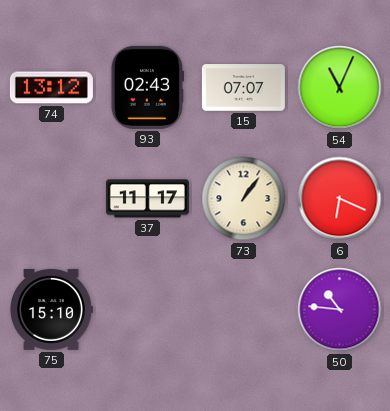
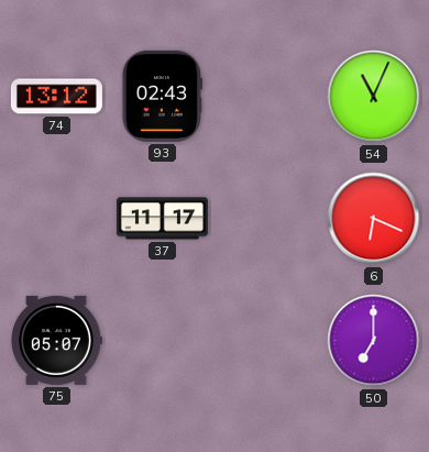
15: 07:07 -> none (243, 88)
73: 1:06 -> none (244, 199)
75: 15:10 -> 05:07 (57, 340)
50: 10:46 -> 7:00 (374, 341)
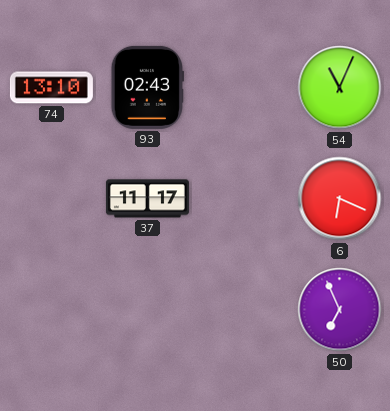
74: 13:12 -> 13:10 (51, 88)
75: 05:07 -> none (57, 340)
50: 7:00 -> 6:56 (340, 310)
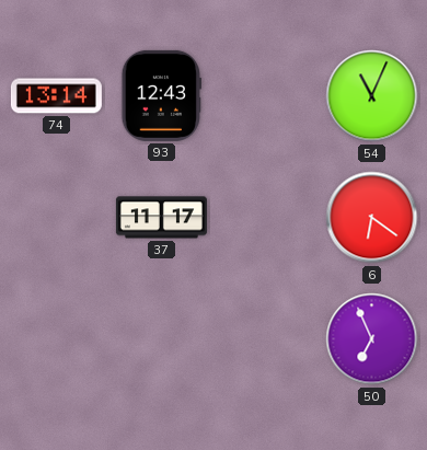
74: 13:10 -> 13:14 (56, 96)
93: 02:43 -> 12:43 (161, 95)
6: 6:19 -> 6:21 (372, 218)
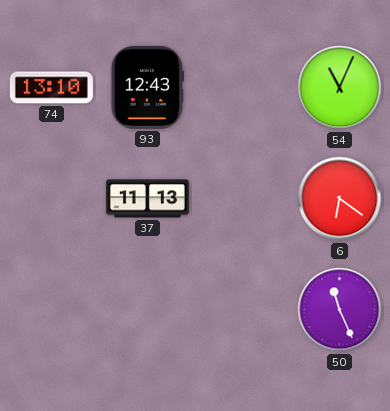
74: 13:14 -> 13:10 (51, 88)
37: 11:17 -> 11:13 (147, 199)
50: 6:56 -> 11:26 (340, 310)
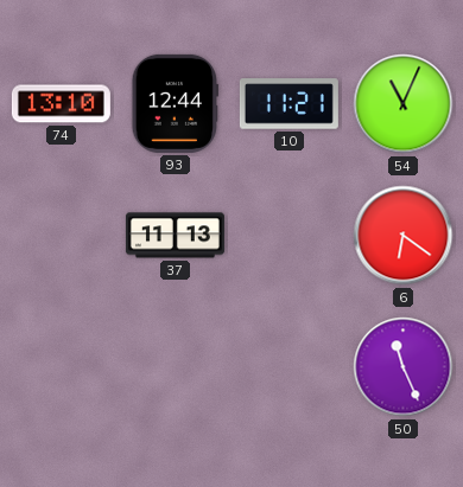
93: 12:43 -> 12:44 (175, 103)
10: none -> 11:21 (288, 104)
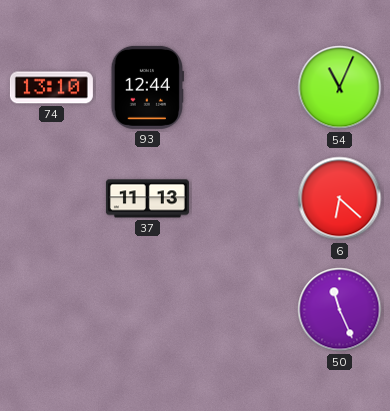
10: 11:21 -> none (288, 104)
6: 6:21 -> 6:22 (340, 199)
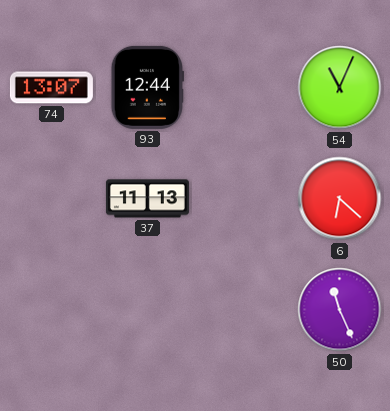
74: 13:10 -> 13:07 (51, 88)
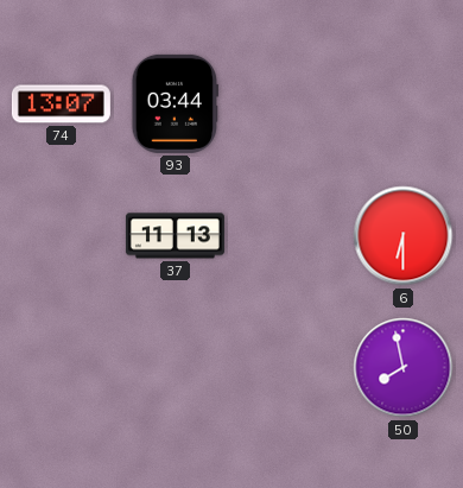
93: 12:44 -> 03:44 (175, 103)
54: 11:04 -> none (340, 88)
6: 6:22 -> 6:30 (404, 236)
50: 11:26 -> 7:58 (404, 368)
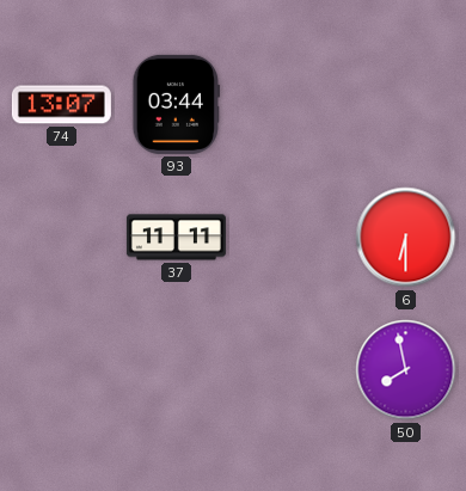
37: 11:13 -> 11:11 (176, 238)
